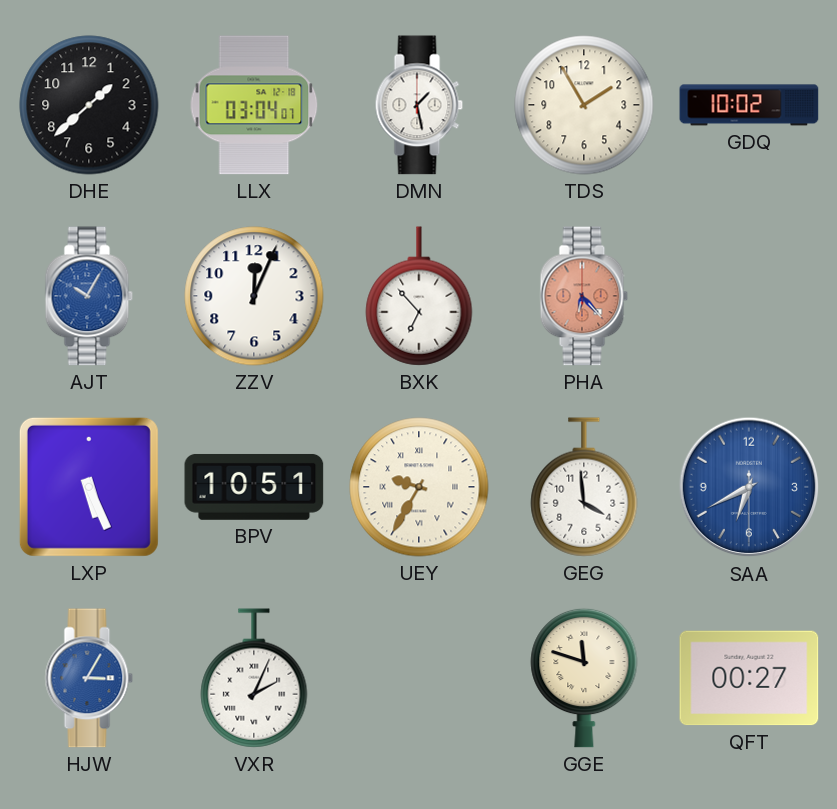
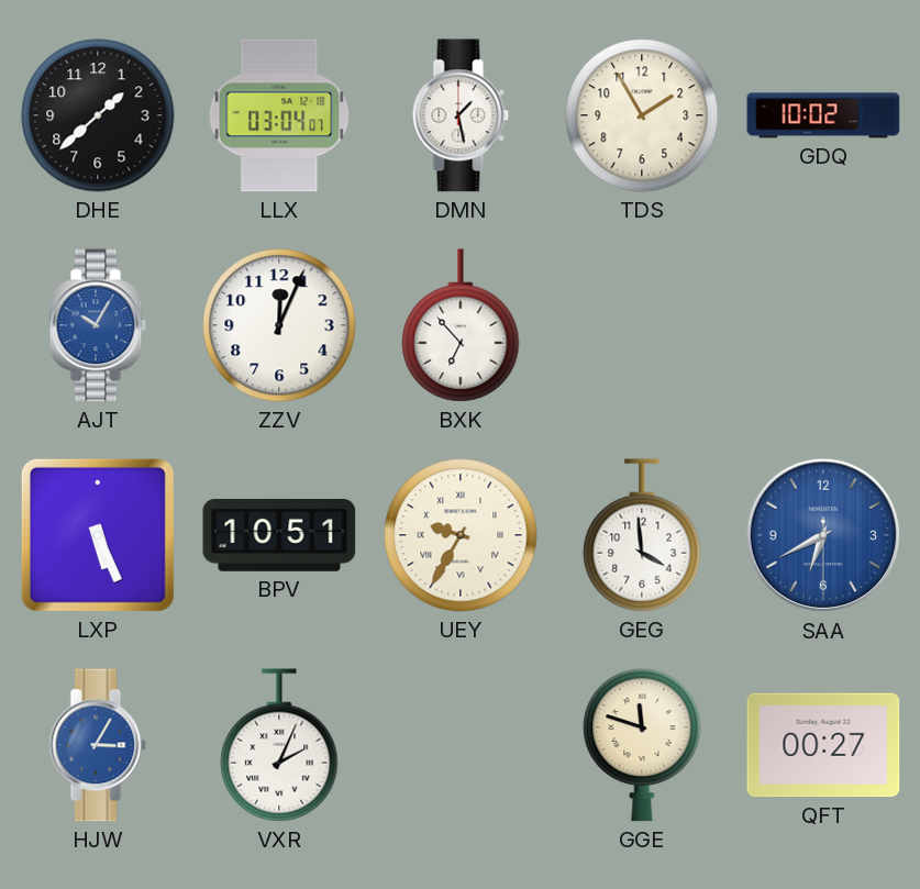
PHA: 6:23 -> none (584, 296)
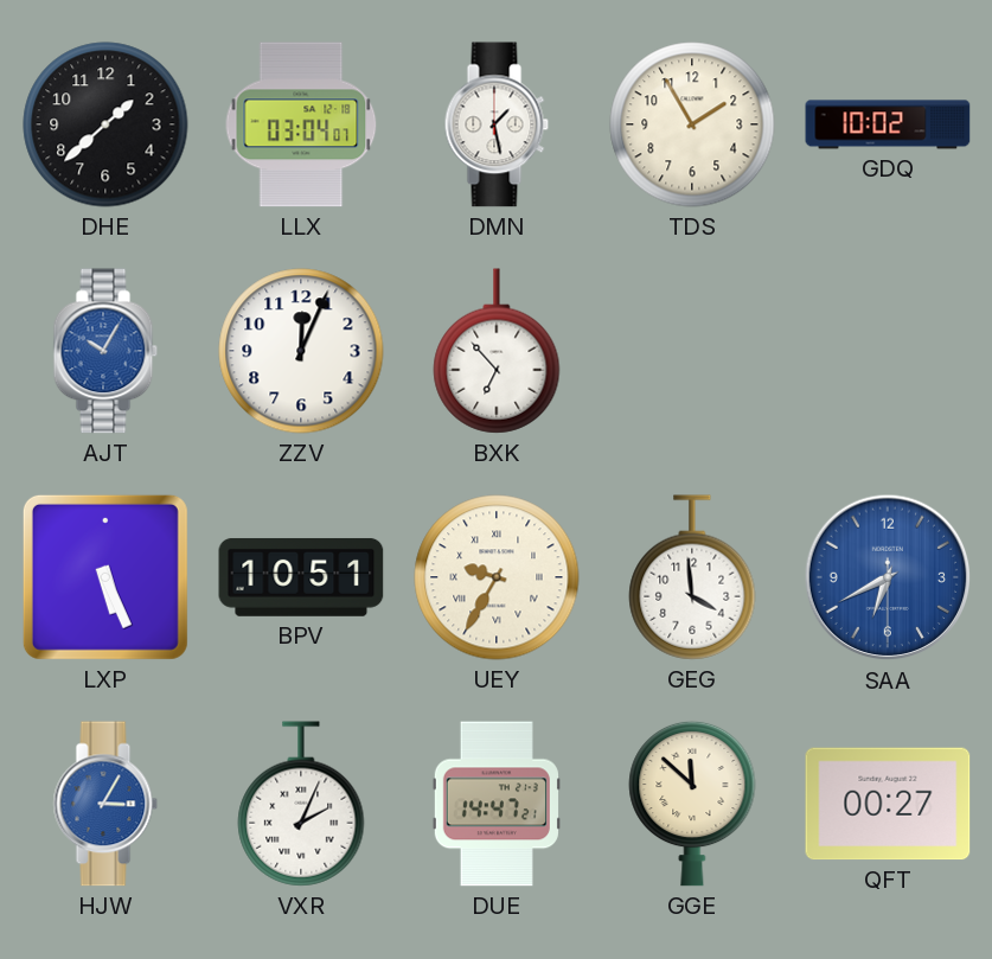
DUE: none -> 14:47 (497, 804)
GGE: 11:48 -> 11:52 (692, 804)
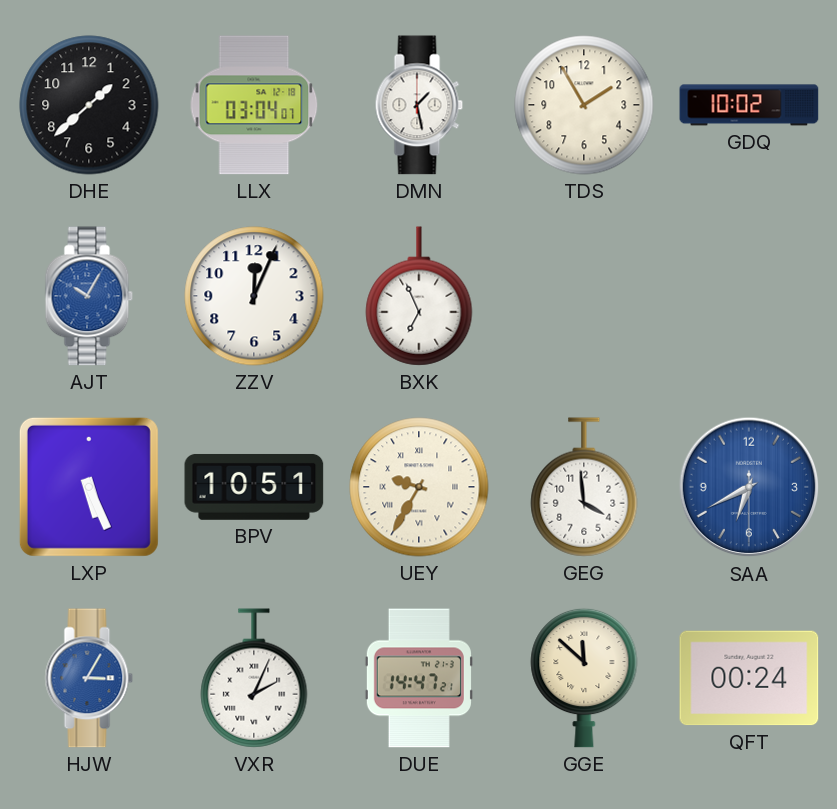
BXK: 6:53 -> 6:56 (419, 296)
QFT: 00:27 -> 00:24 (749, 678)
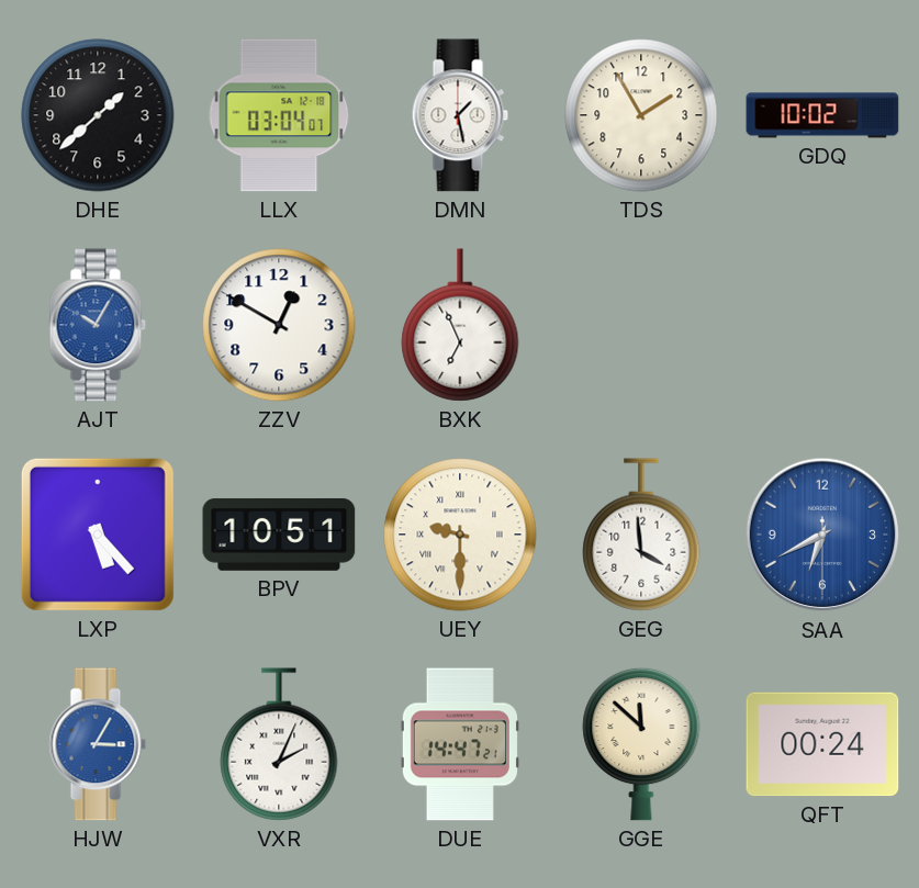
ZZV: 12:04 -> 12:50 (279, 325)
LXP: 5:26 -> 5:23 (98, 535)
UEY: 9:35 -> 9:30 (460, 535)
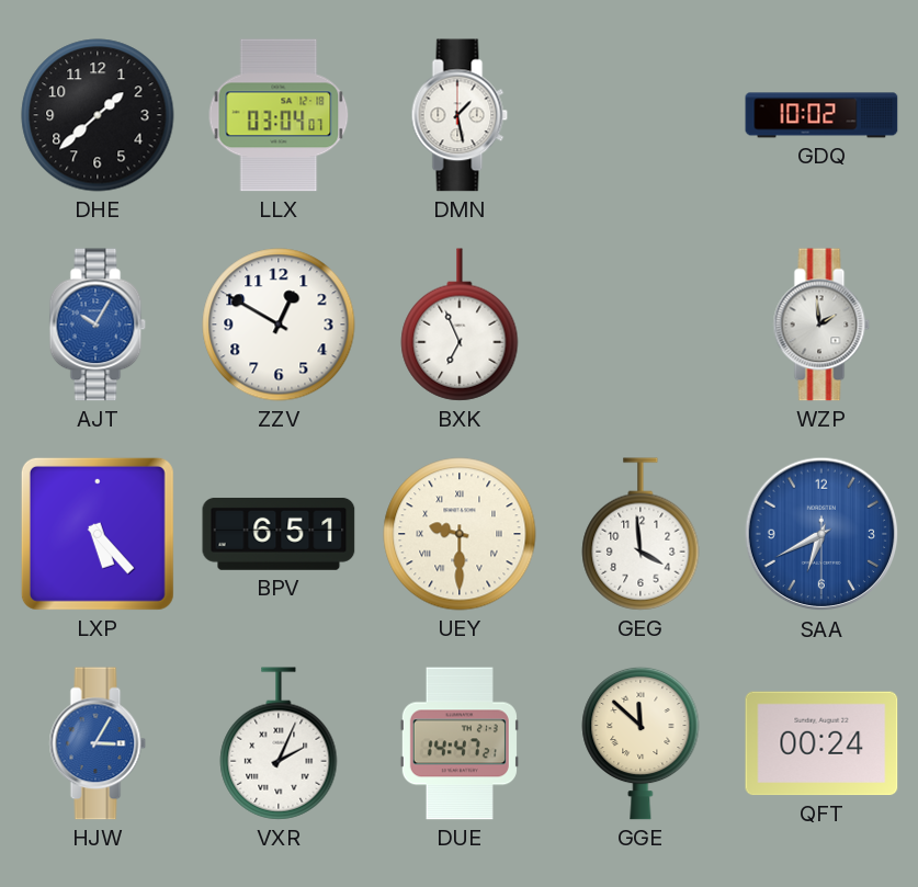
TDS: 1:55 -> none (641, 115)
WZP: none -> 1:59 (821, 325)
BPV: 10:51 -> 6:51 (279, 534)
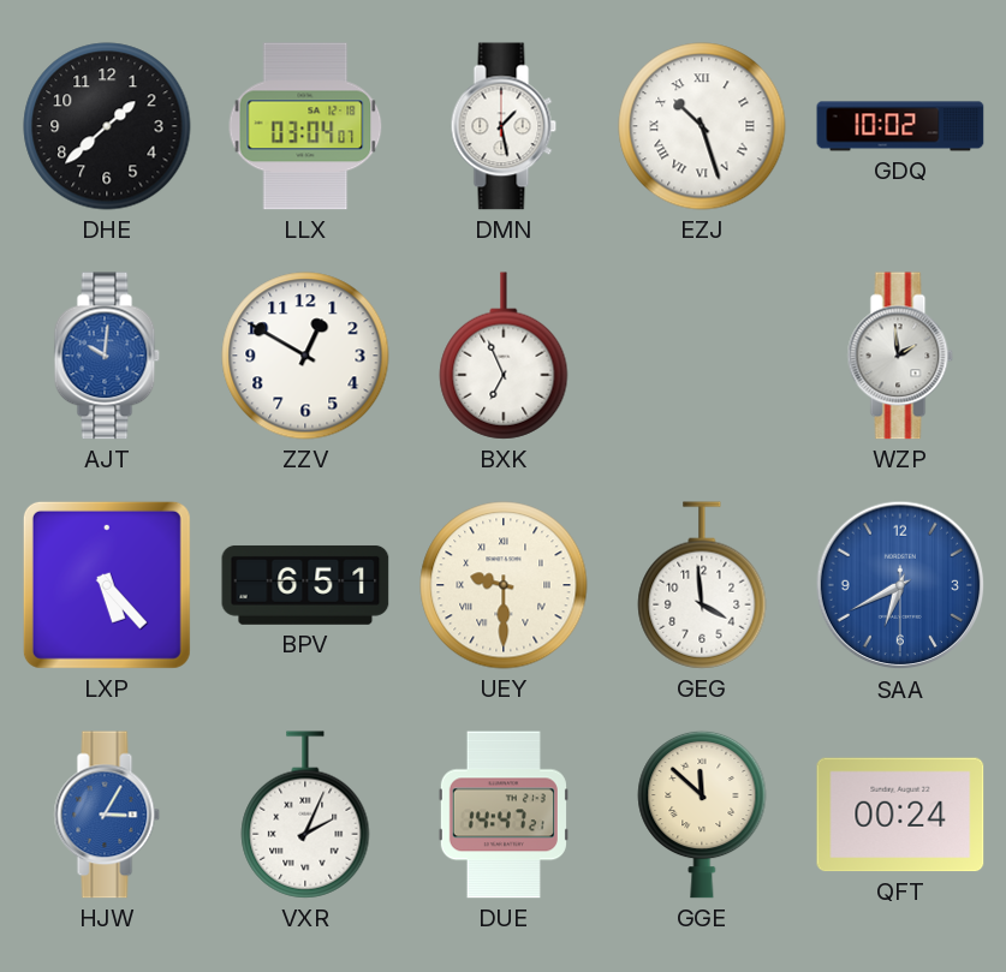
EZJ: none -> 10:27 (702, 126)
AJT: 10:05 -> 10:01 (107, 356)
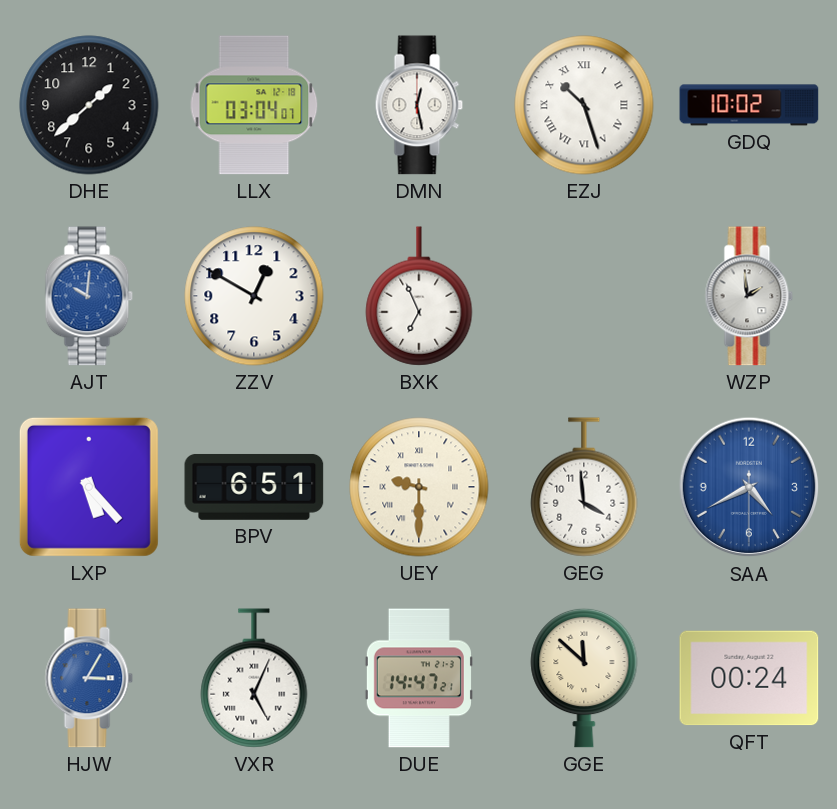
DMN: 1:28 -> 12:28 (419, 105)
SAA: 6:40 -> 4:40 (749, 487)
VXR: 2:04 -> 5:04 (254, 678)
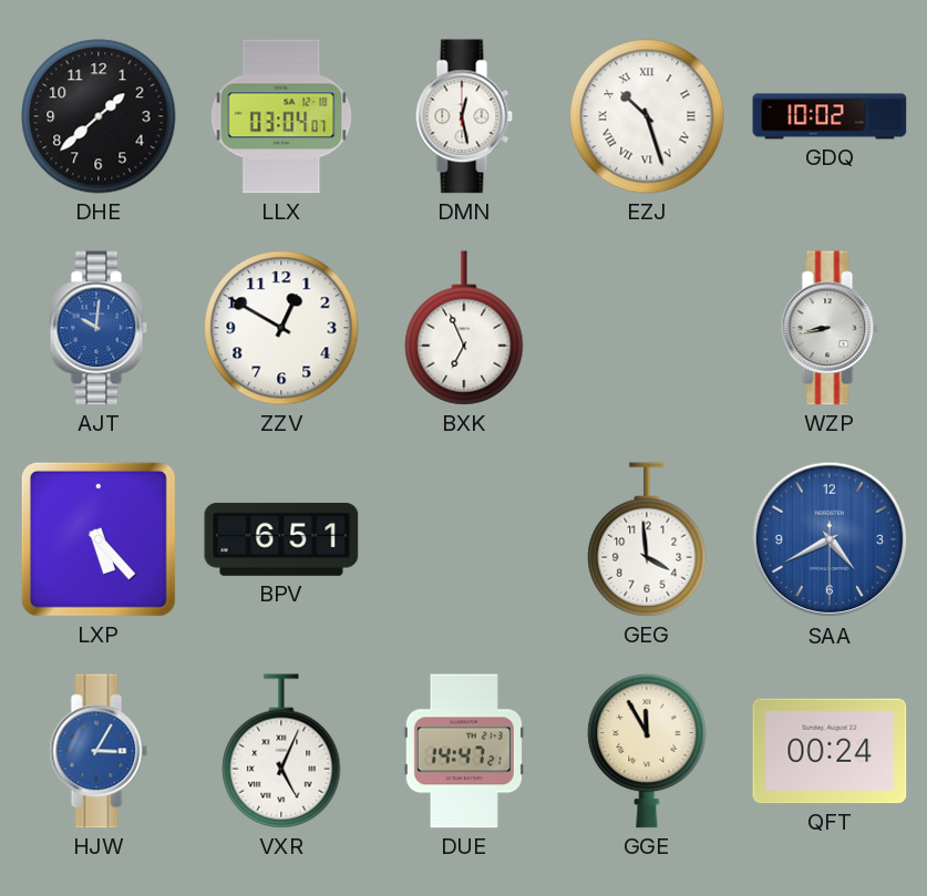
WZP: 1:59 -> 8:43 (830, 328)
UEY: 9:30 -> none (419, 487)
GGE: 11:52 -> 11:55 (647, 751)
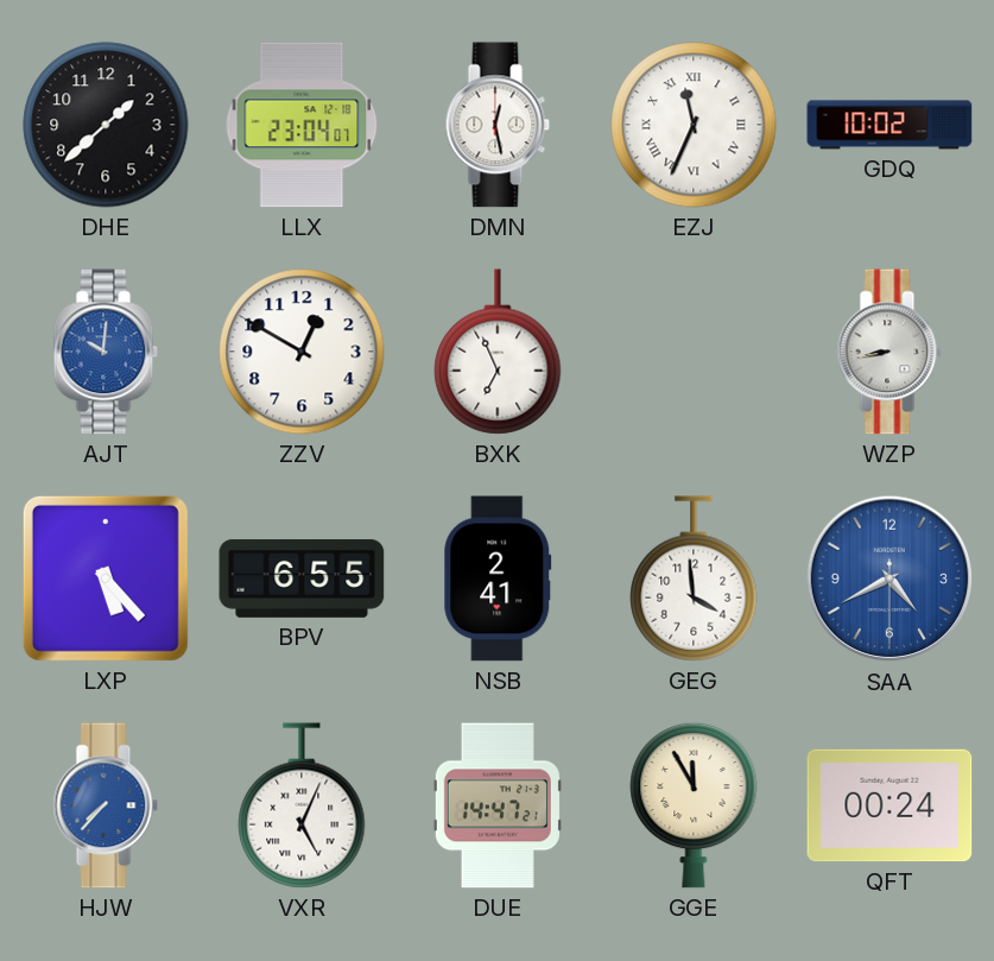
LLX: 03:04 -> 23:04 (302, 125)
EZJ: 10:27 -> 11:34 (694, 125)
BPV: 6:51 -> 6:55 (302, 579)
NSB: none -> 2:41 (498, 579)
HJW: 3:05 -> 7:37 (106, 805)
